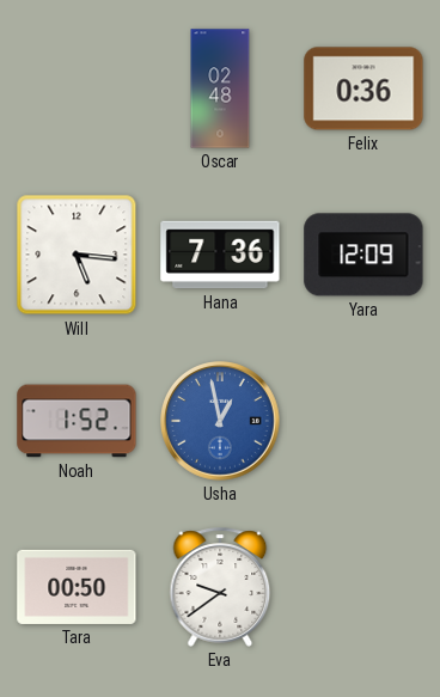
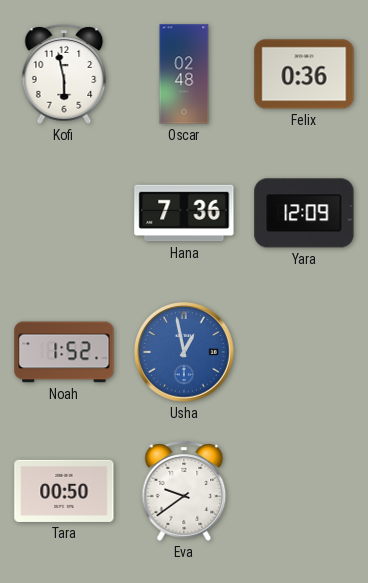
Kofi: none -> 5:58 (64, 74)
Will: 5:16 -> none (77, 255)
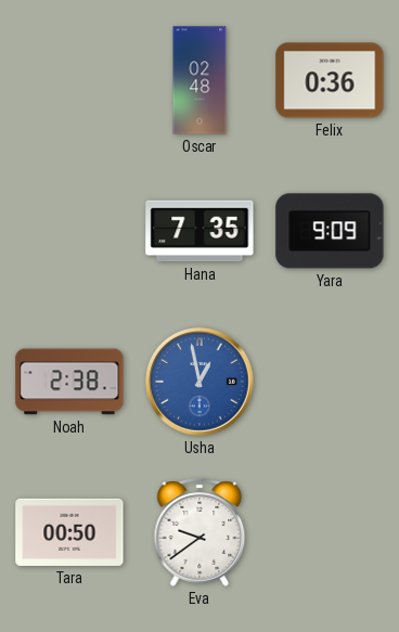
Kofi: 5:58 -> none (64, 74)
Hana: 7:36 -> 7:35 (200, 231)
Yara: 12:09 -> 9:09 (330, 231)
Noah: 1:52 -> 2:38 (69, 382)
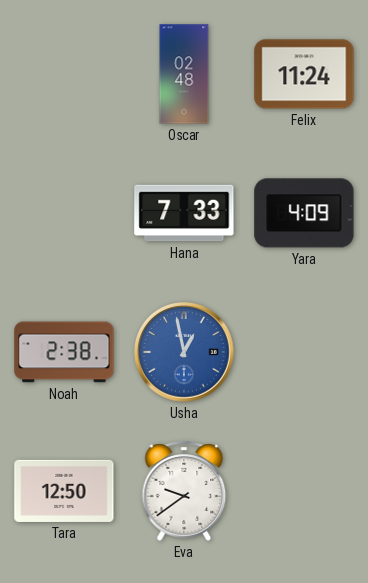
Felix: 0:36 -> 11:24 (304, 74)
Hana: 7:35 -> 7:33 (184, 213)
Yara: 9:09 -> 4:09 (304, 213)
Tara: 00:50 -> 12:50 (64, 491)
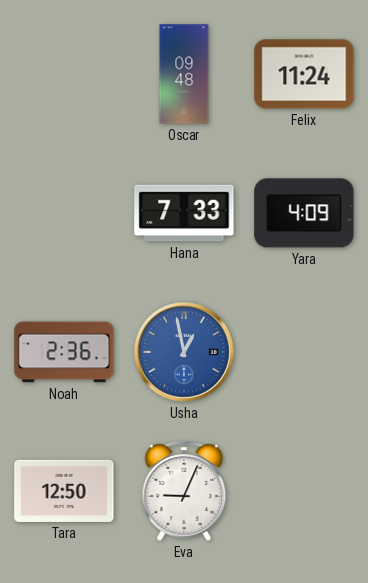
Oscar: 02:48 -> 09:48 (184, 74)
Noah: 2:38 -> 2:36 (64, 352)
Eva: 9:39 -> 9:04 (184, 491)
